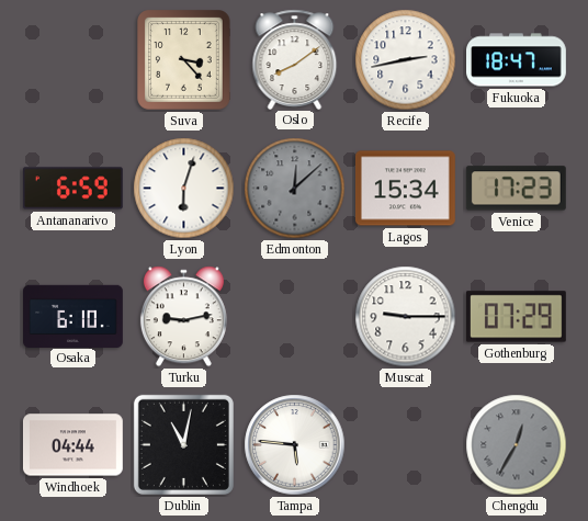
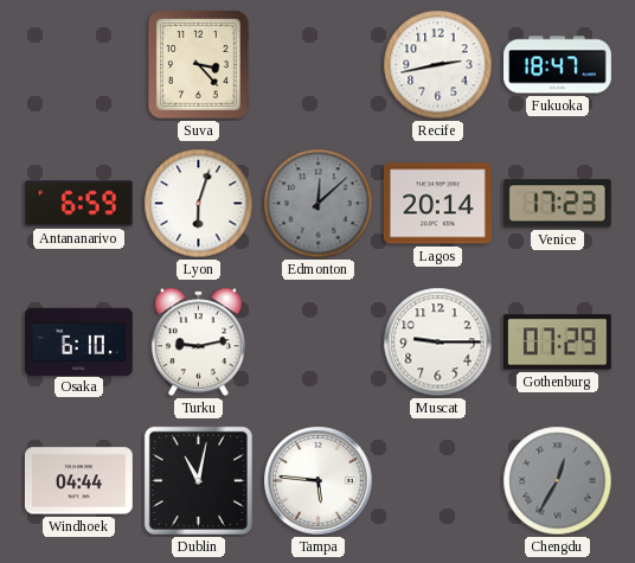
Oslo: 8:09 -> none (295, 59)
Lagos: 15:34 -> 20:14 (437, 204)
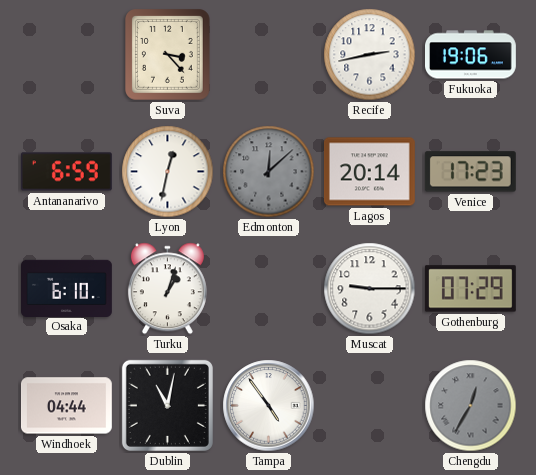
Fukuoka: 18:47 -> 19:06 (471, 55)
Lyon: 6:03 -> 12:32 (168, 172)
Turku: 9:13 -> 1:03 (167, 289)
Tampa: 5:46 -> 4:54 (269, 406)
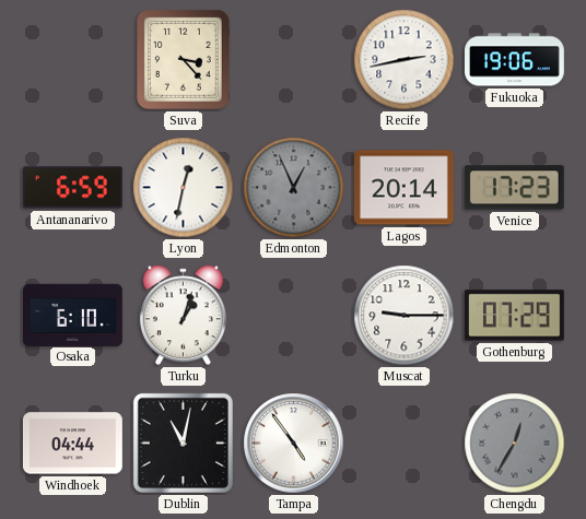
Edmonton: 12:08 -> 12:56 (294, 188)
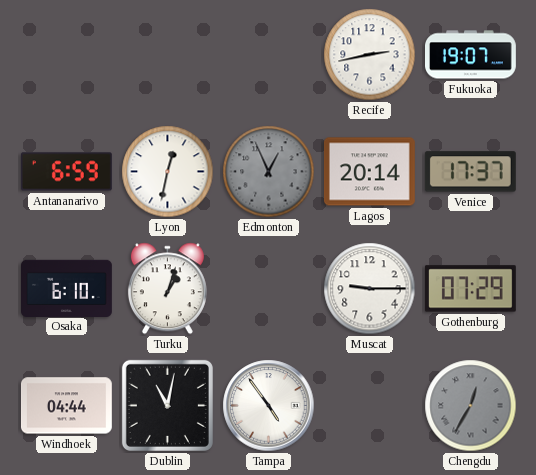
Suva: 3:23 -> none (184, 60)
Fukuoka: 19:06 -> 19:07 (471, 55)
Venice: 17:23 -> 17:37 (470, 172)
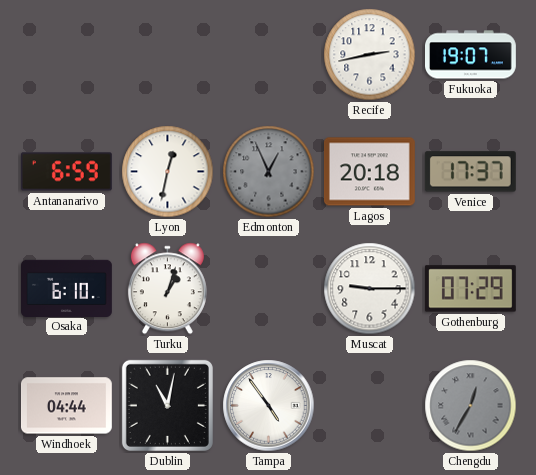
Lagos: 20:14 -> 20:18 (369, 172)
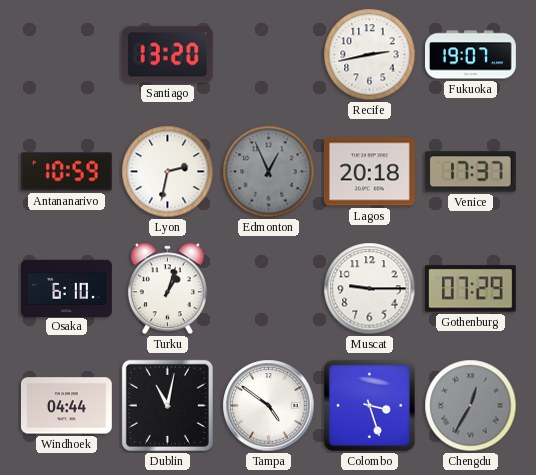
Santiago: none -> 13:20 (167, 55)
Antananarivo: 6:59 -> 10:59 (66, 172)
Lyon: 12:32 -> 2:32 (168, 172)
Tampa: 4:54 -> 4:51 (269, 406)
Colombo: none -> 3:27 (369, 405)
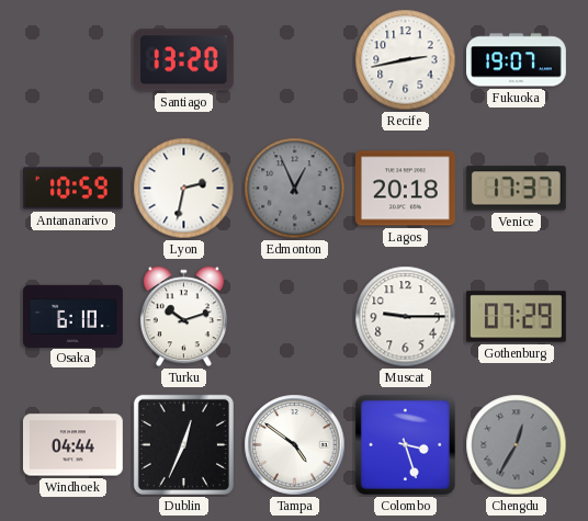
Turku: 1:03 -> 10:12 (183, 317)
Dublin: 11:02 -> 12:34 (183, 444)
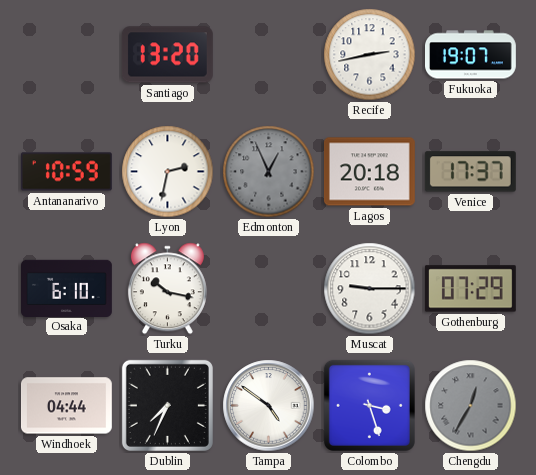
Turku: 10:12 -> 10:17 (167, 289)
Dublin: 12:34 -> 7:34 (167, 405)
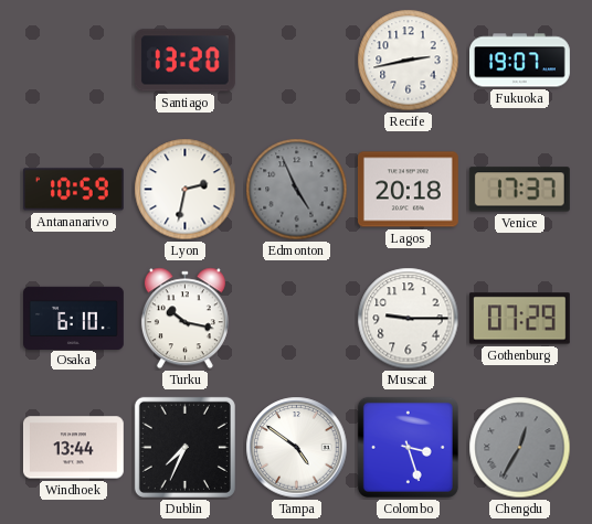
Edmonton: 12:56 -> 4:56 (297, 190)
Windhoek: 04:44 -> 13:44 (73, 448)
